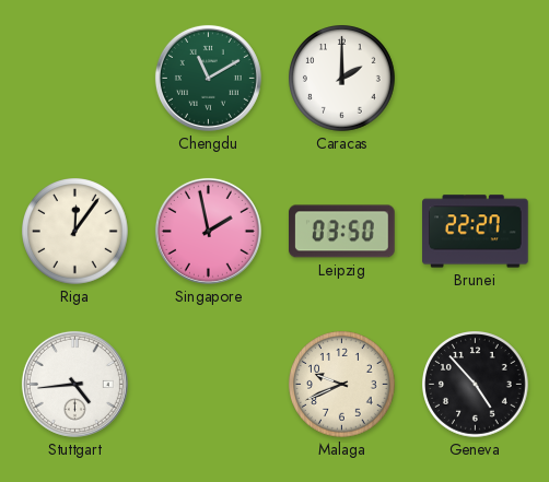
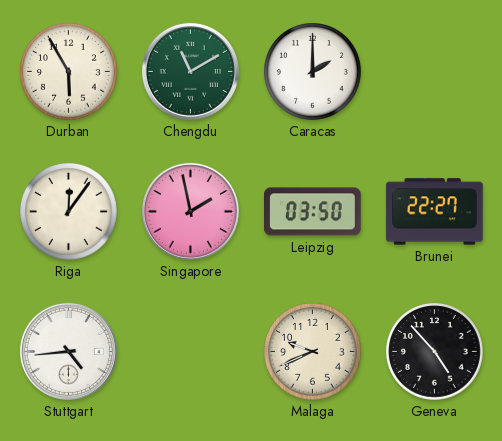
Durban: none -> 5:55 (69, 72)
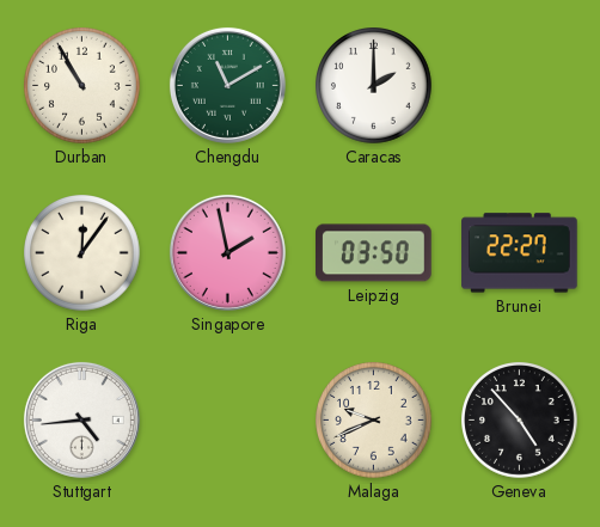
Durban: 5:55 -> 10:55 (82, 86)
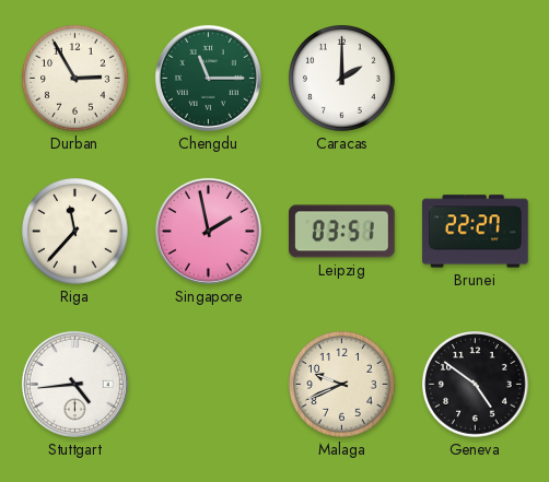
Durban: 10:55 -> 2:55 (75, 79)
Chengdu: 11:10 -> 11:15 (208, 78)
Riga: 12:06 -> 11:37 (75, 232)
Leipzig: 03:50 -> 03:51 (342, 232)
Geneva: 4:53 -> 4:51 (476, 385)
